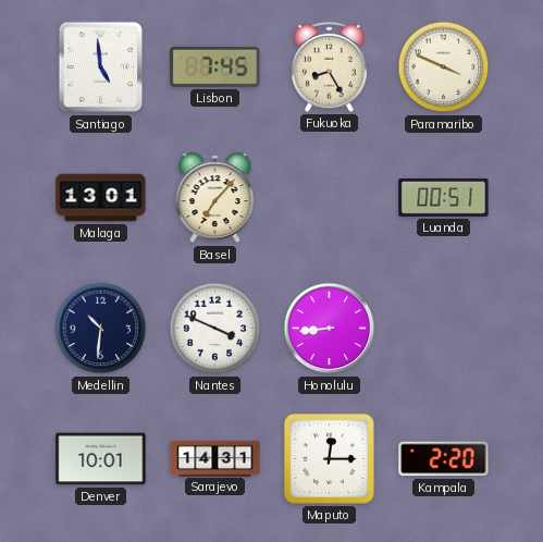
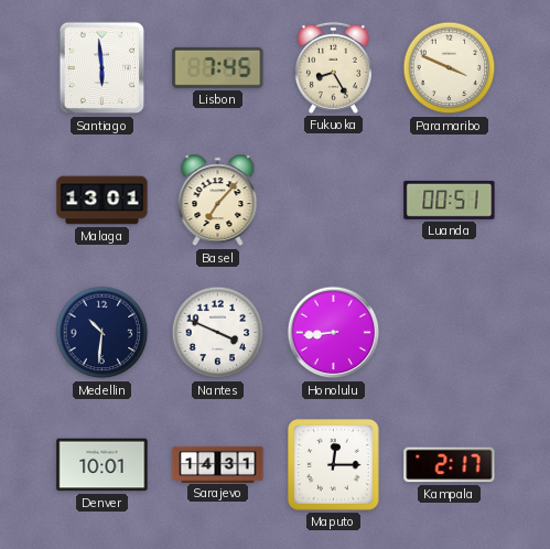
Santiago: 4:59 -> 5:59 (103, 68)
Kampala: 2:20 -> 2:17 (450, 465)
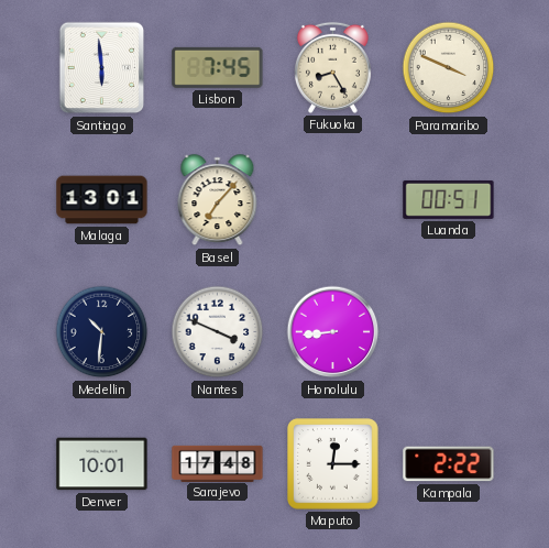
Sarajevo: 14:31 -> 17:48 (218, 463)
Kampala: 2:17 -> 2:22 (449, 464)
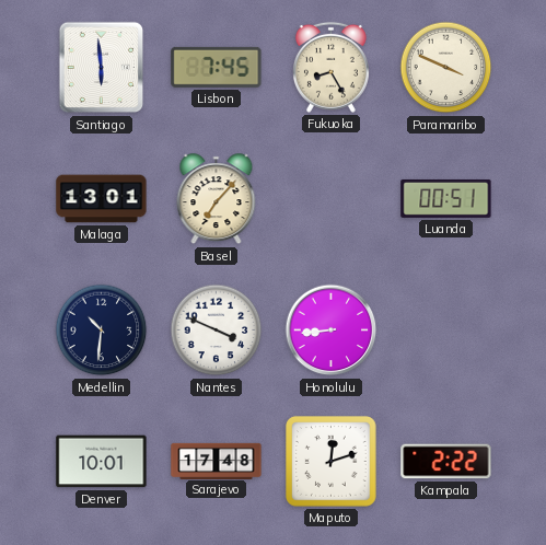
Maputo: 12:15 -> 12:12 (332, 462)
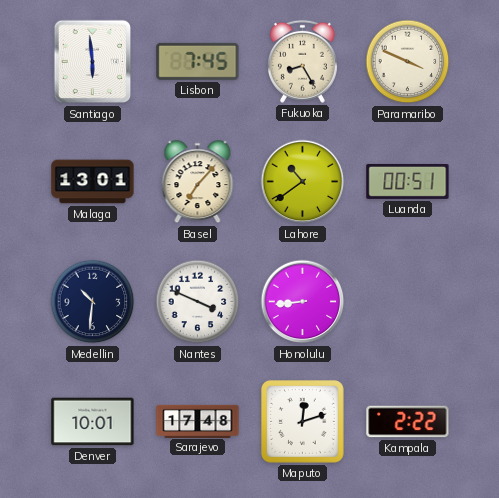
Lahore: none -> 10:39 (303, 182)
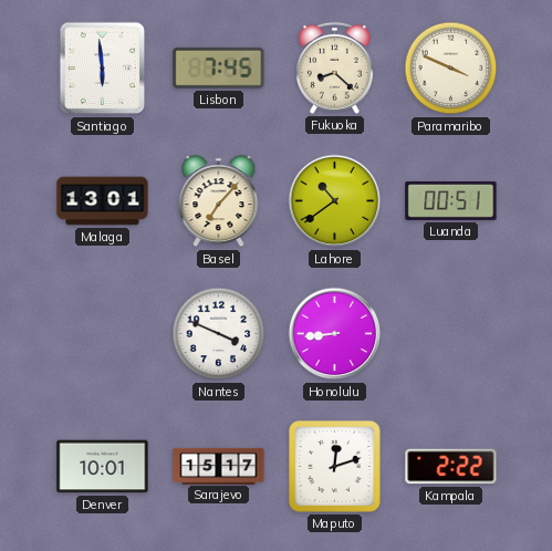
Fukuoka: 8:25 -> 8:22 (334, 67)
Medellin: 10:31 -> none (93, 302)
Sarajevo: 17:48 -> 15:17 (219, 466)
